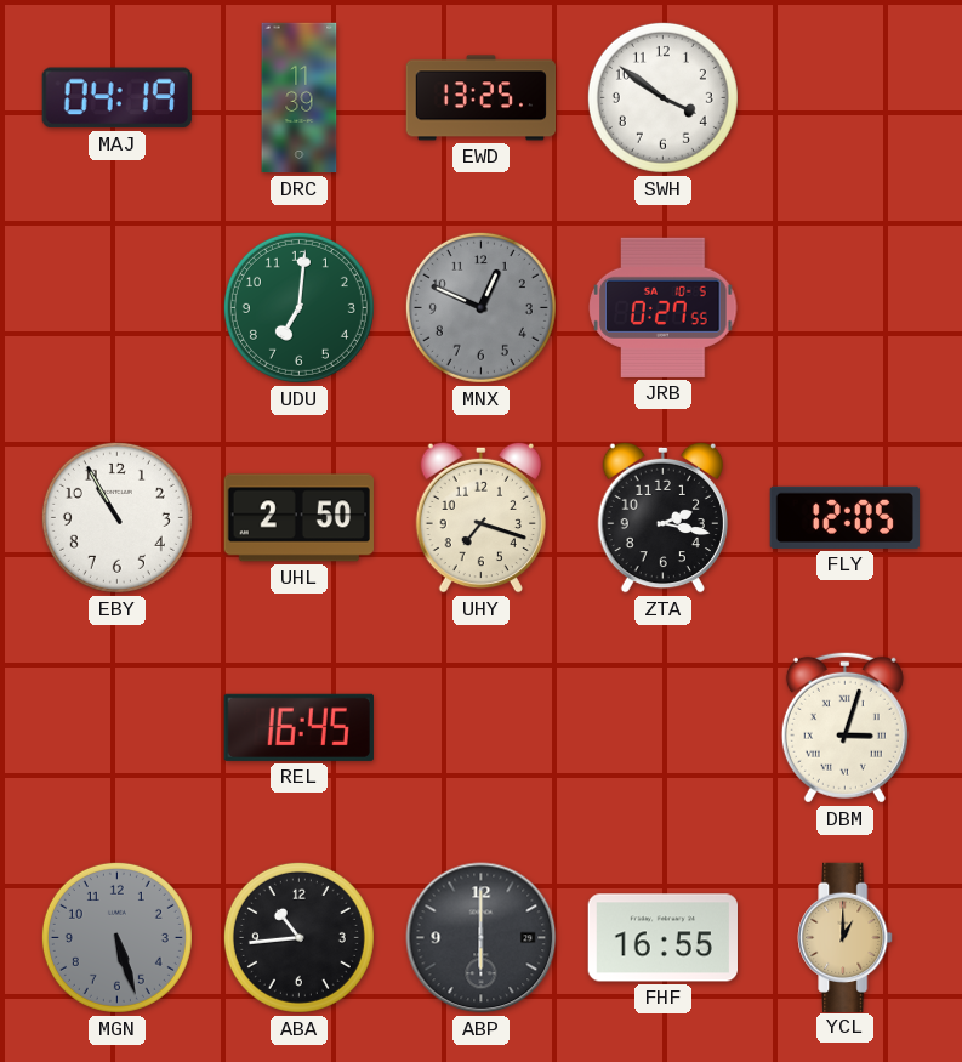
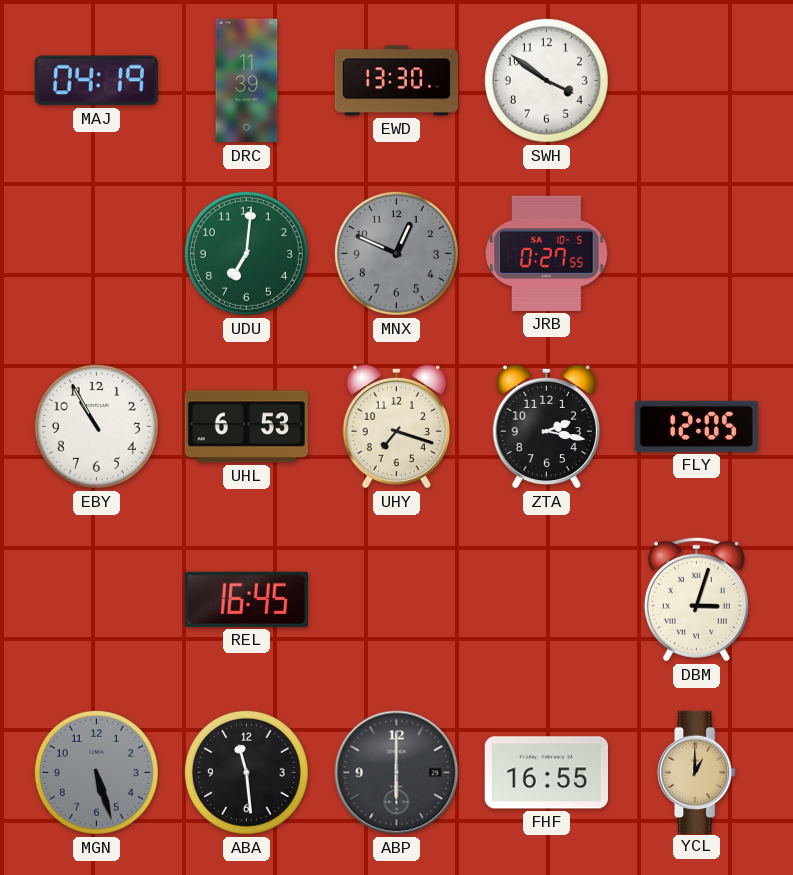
EWD: 13:25 -> 13:30 (397, 81)
UHL: 2:50 -> 6:53 (246, 427)
ABA: 10:44 -> 11:29 (246, 772)
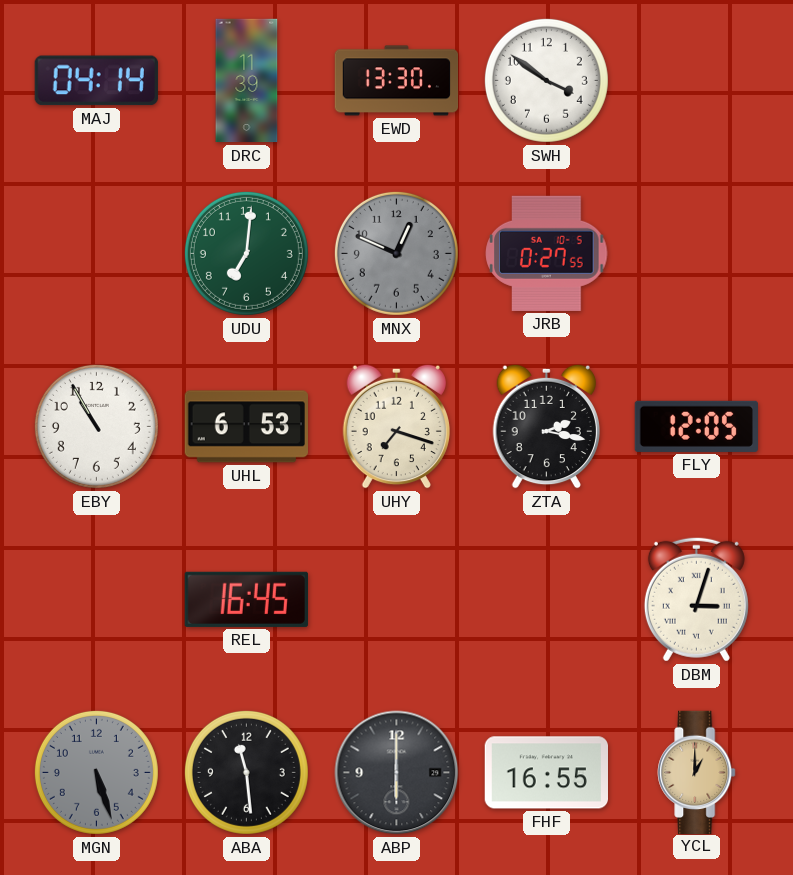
MAJ: 04:19 -> 04:14 (96, 81)
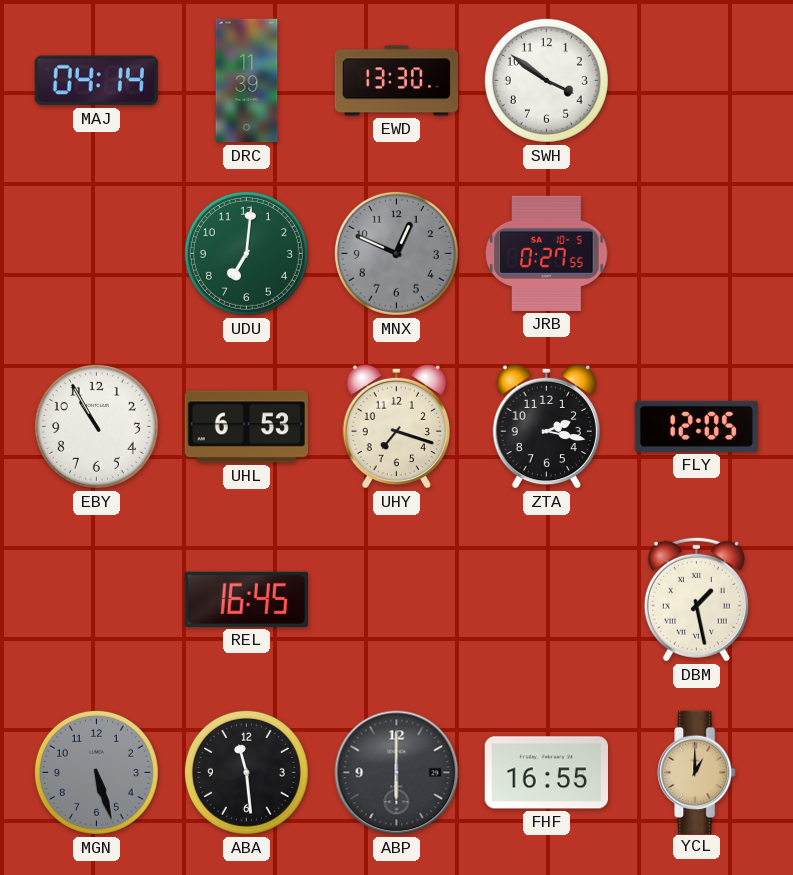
DBM: 3:03 -> 1:28 (696, 599)
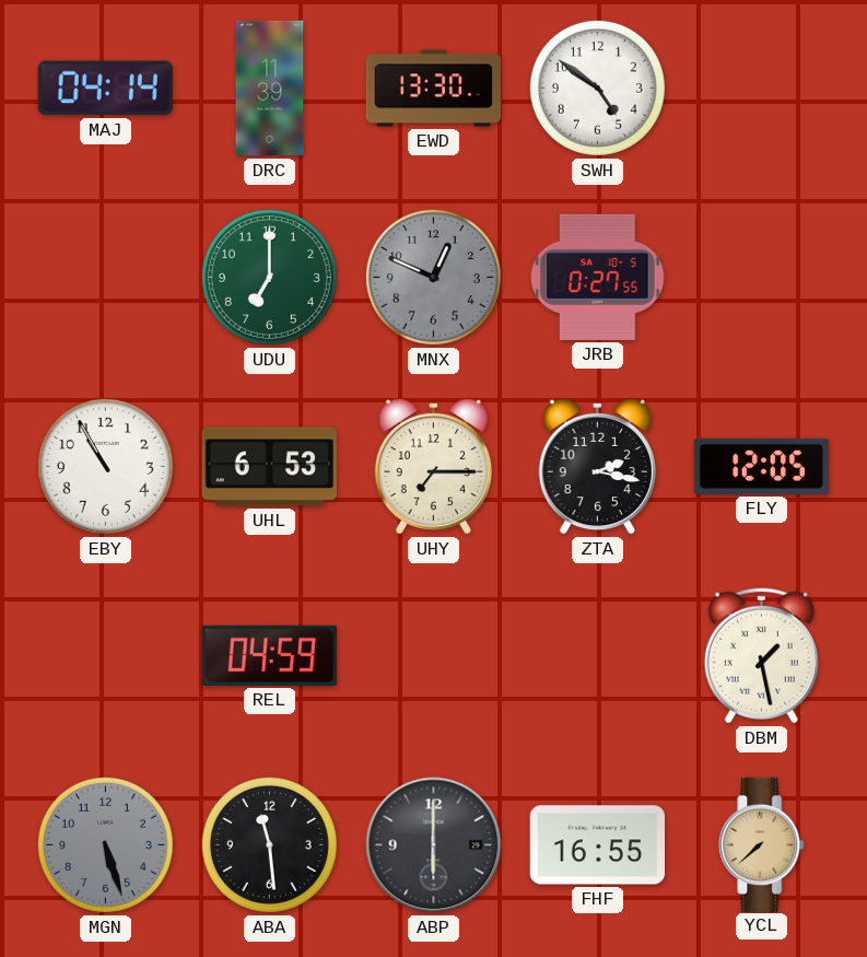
SWH: 3:51 -> 4:51 (597, 87)
UDU: 7:01 -> 7:00 (269, 277)
UHY: 7:18 -> 7:15 (433, 466)
REL: 16:45 -> 04:59 (269, 655)
YCL: 1:00 -> 7:38 (762, 844)
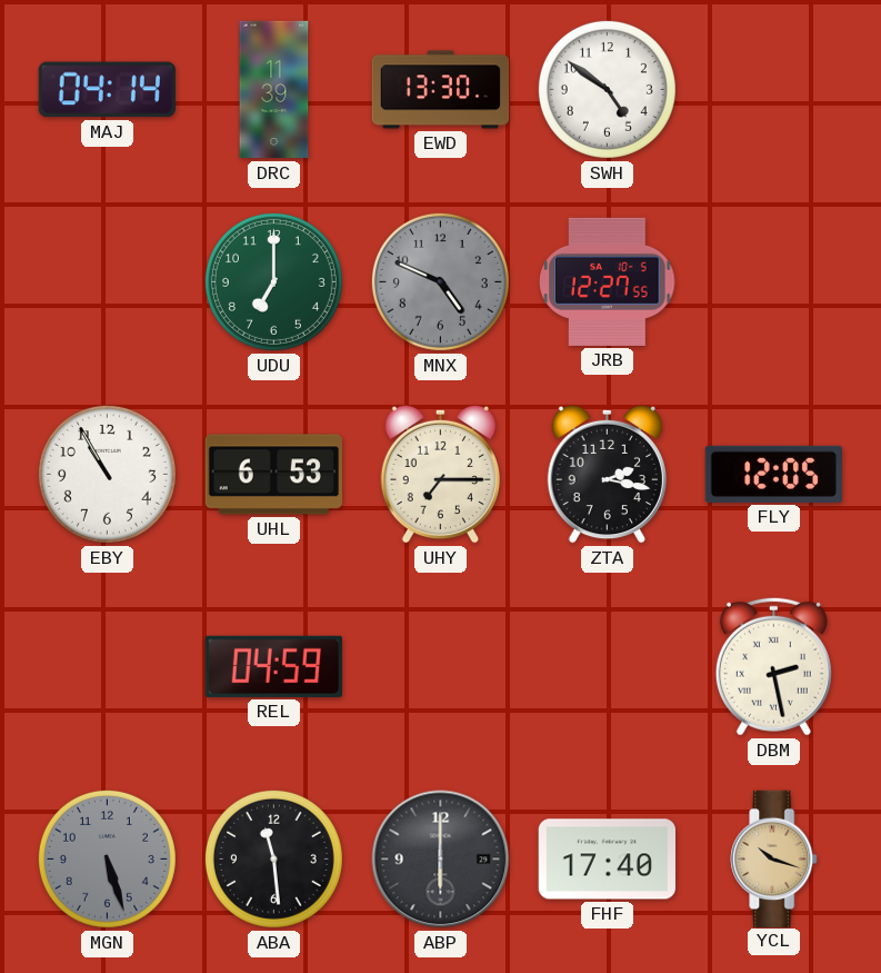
MNX: 12:49 -> 4:49 (440, 281)
JRB: 0:27 -> 12:27 (608, 281)
DBM: 1:28 -> 2:28 (773, 666)
FHF: 16:55 -> 17:40 (607, 860)
YCL: 7:38 -> 10:18 (774, 858)
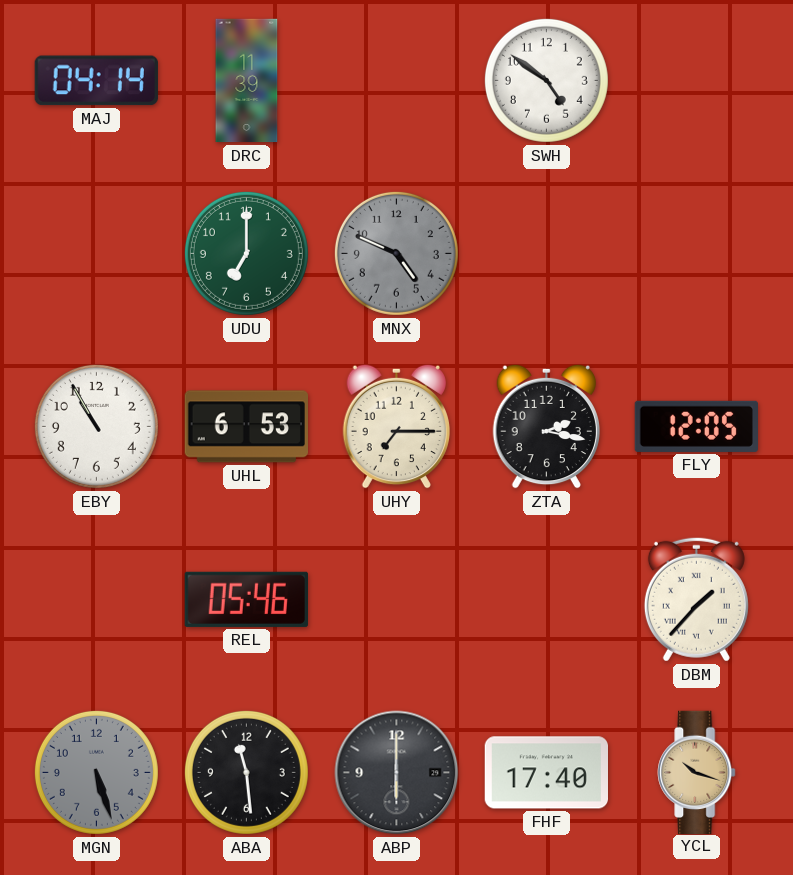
EWD: 13:30 -> none (441, 90)
JRB: 12:27 -> none (608, 281)
REL: 04:59 -> 05:46 (246, 599)
DBM: 2:28 -> 1:37 (696, 599)
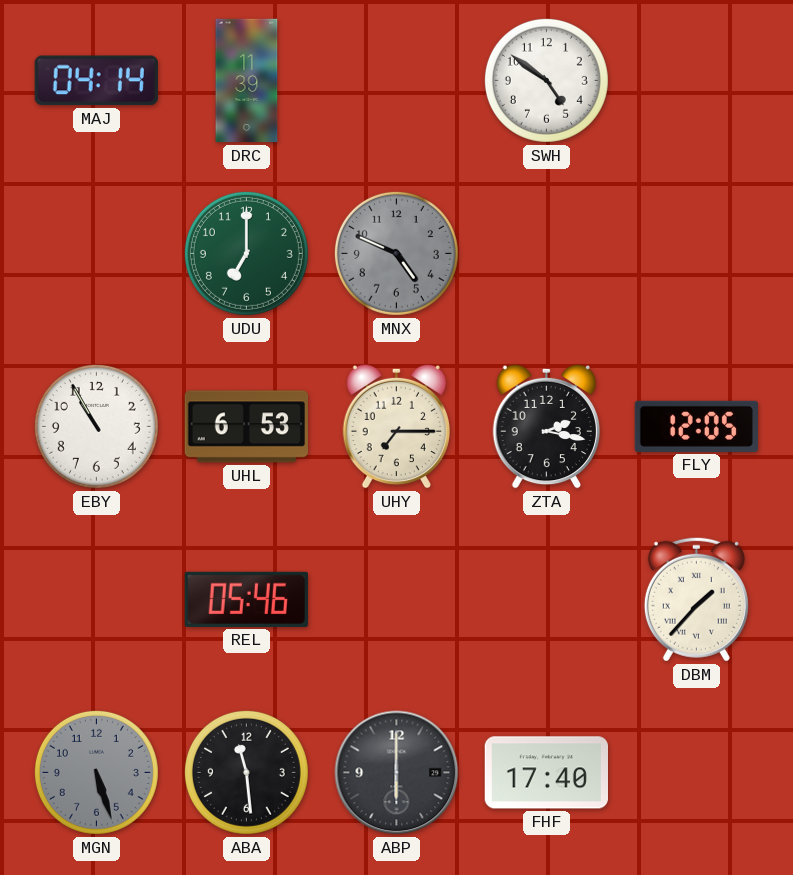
YCL: 10:18 -> none (697, 772)
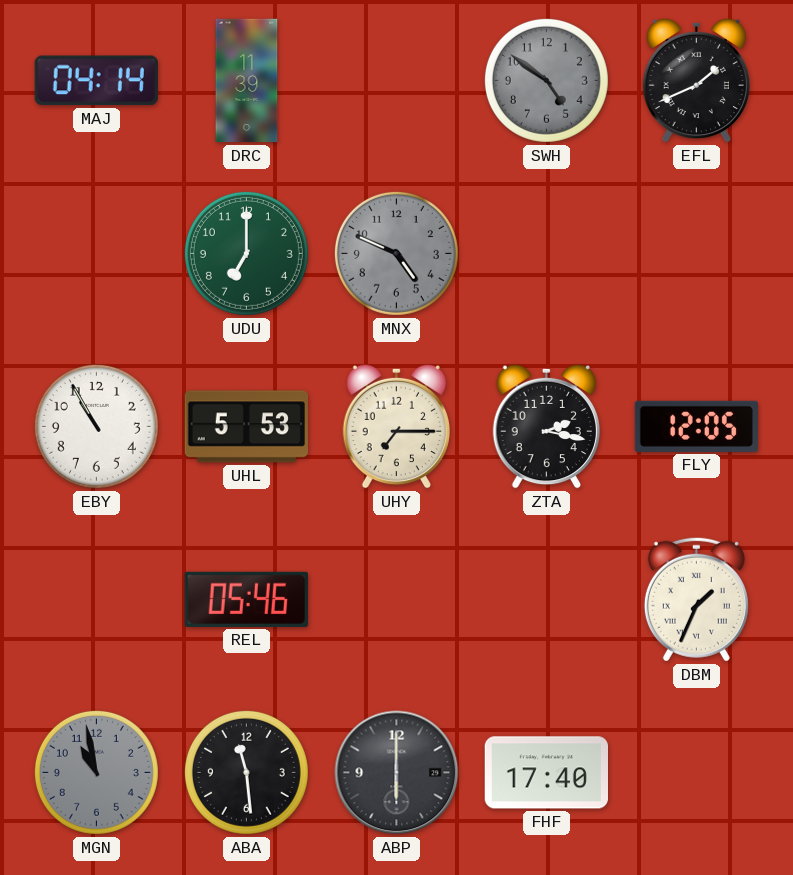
SWH dial: white -> grey (546, 80)
EFL: none -> 1:41 (696, 80)
UHL: 6:53 -> 5:53 (246, 427)
DBM: 1:37 -> 1:34 (696, 599)
MGN: 5:27 -> 10:58 (96, 772)
